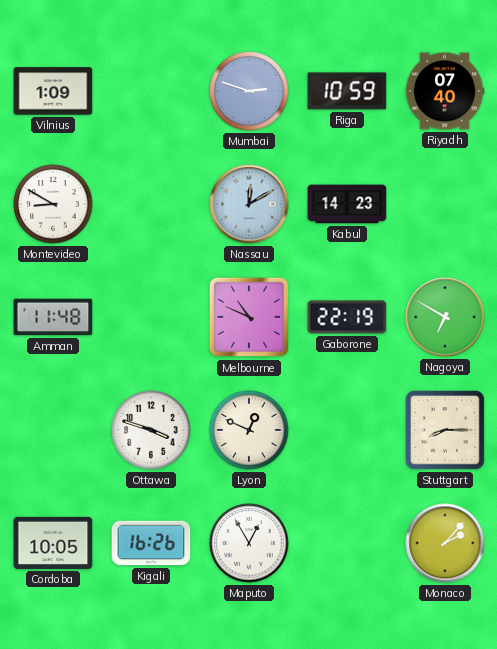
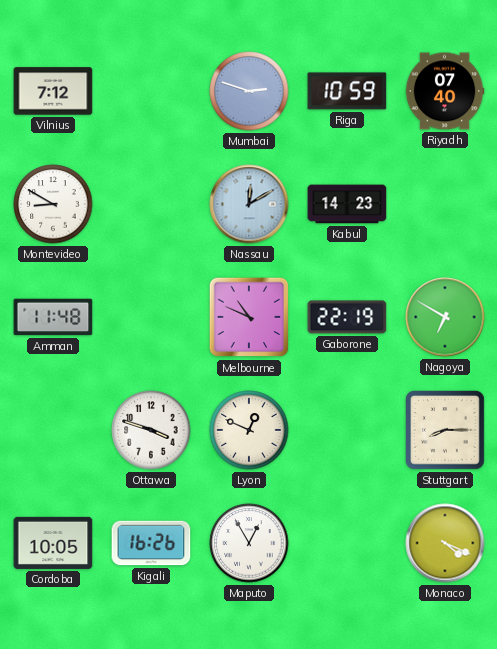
Vilnius: 1:09 -> 7:12 (53, 91)
Monaco: 2:07 -> 4:19 (445, 543)
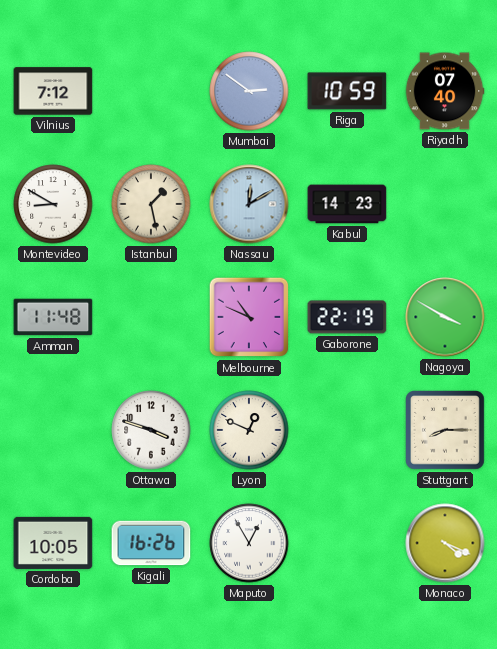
Mumbai: 2:48 -> 2:51 (249, 91)
Istanbul: none -> 1:28 (151, 204)
Nagoya: 6:50 -> 3:50 (445, 317)
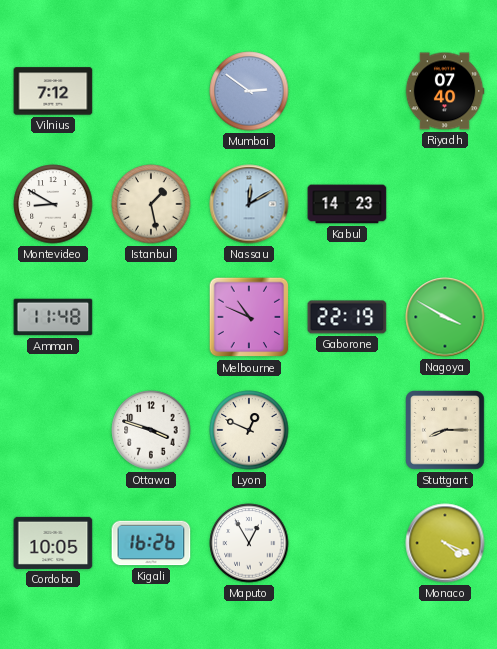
Riga: 10:59 -> none (347, 91)
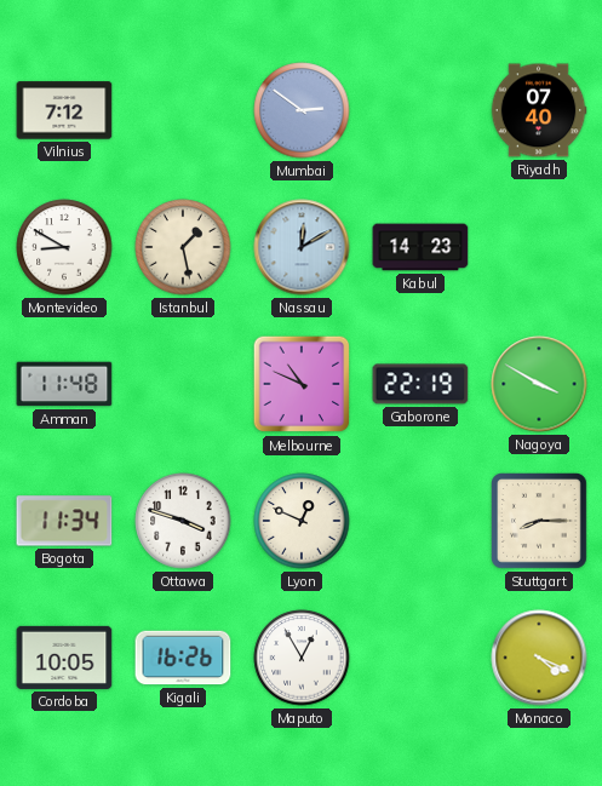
Bogota: none -> 11:34 (64, 521)
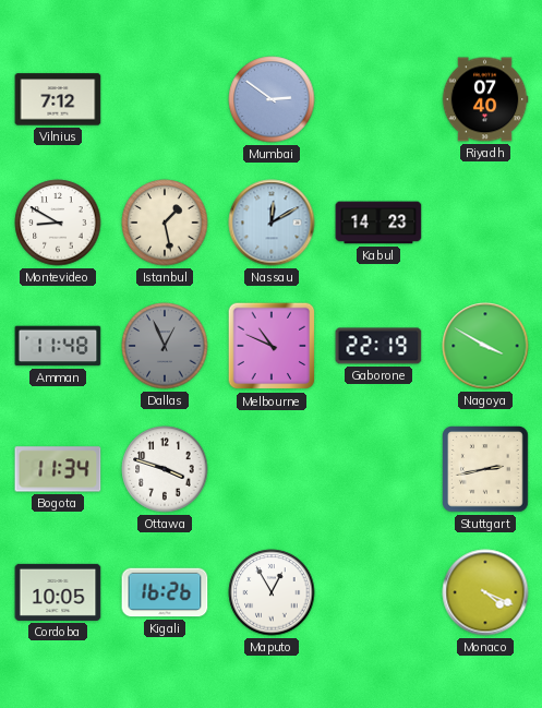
Dallas: none -> 12:56 (165, 346)
Lyon: 12:49 -> none (302, 521)
Stuttgart: 8:15 -> 2:43 (486, 470)
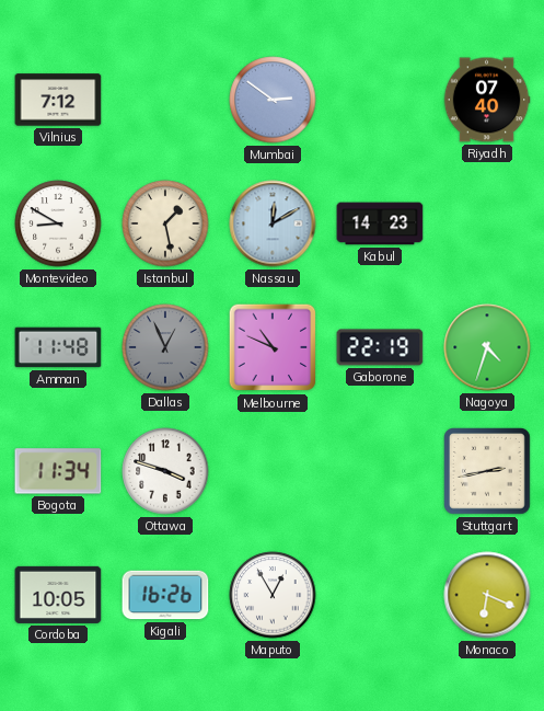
Nagoya: 3:50 -> 4:33 (487, 347)
Monaco: 4:19 -> 6:19 (487, 595)
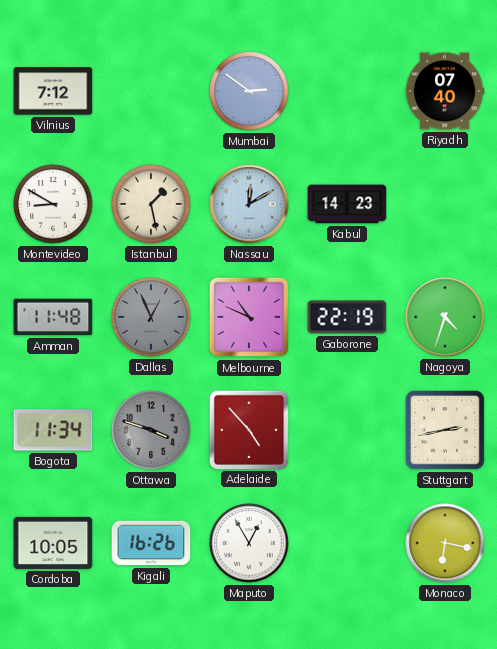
Ottawa dial: white -> grey (151, 430)
Adelaide: none -> 4:53 (248, 429)
Monaco: 6:19 -> 6:17 (445, 543)
